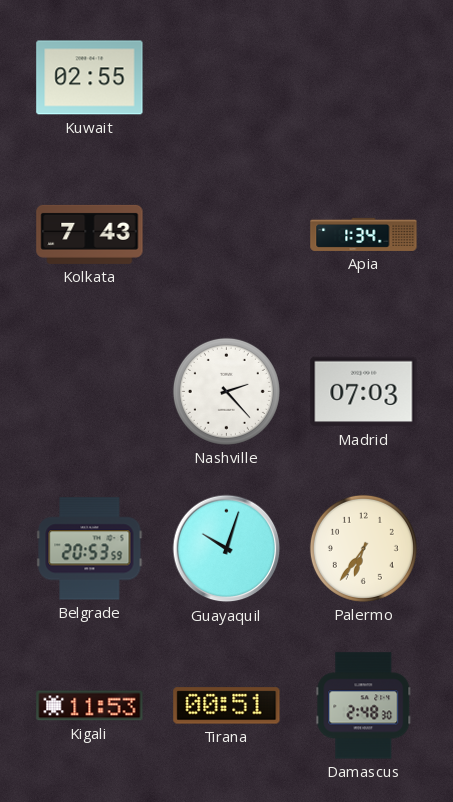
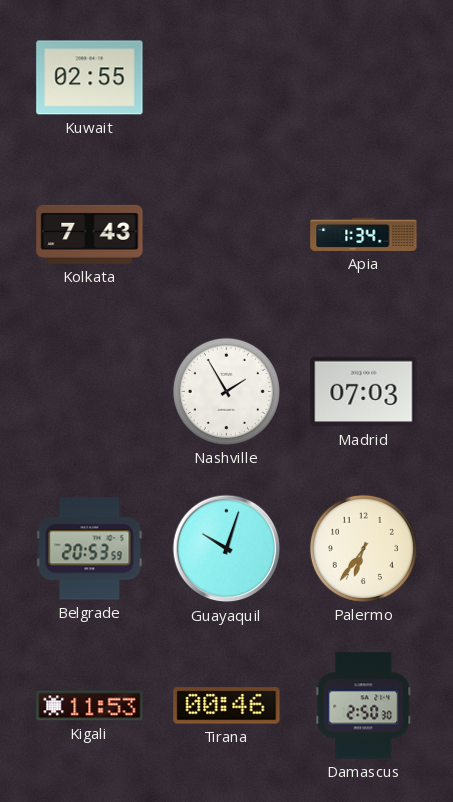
Nashville: 2:23 -> 1:55 (226, 391)
Tirana: 00:51 -> 00:46 (227, 706)
Damascus: 2:48 -> 2:50 (364, 706)
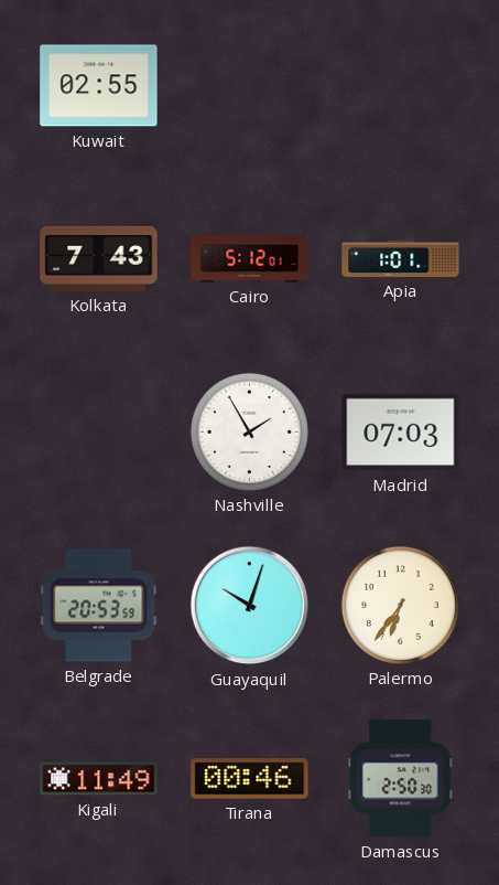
Cairo: none -> 5:12 (250, 259)
Apia: 1:34 -> 1:01 (401, 258)
Kigali: 11:53 -> 11:49 (99, 779)
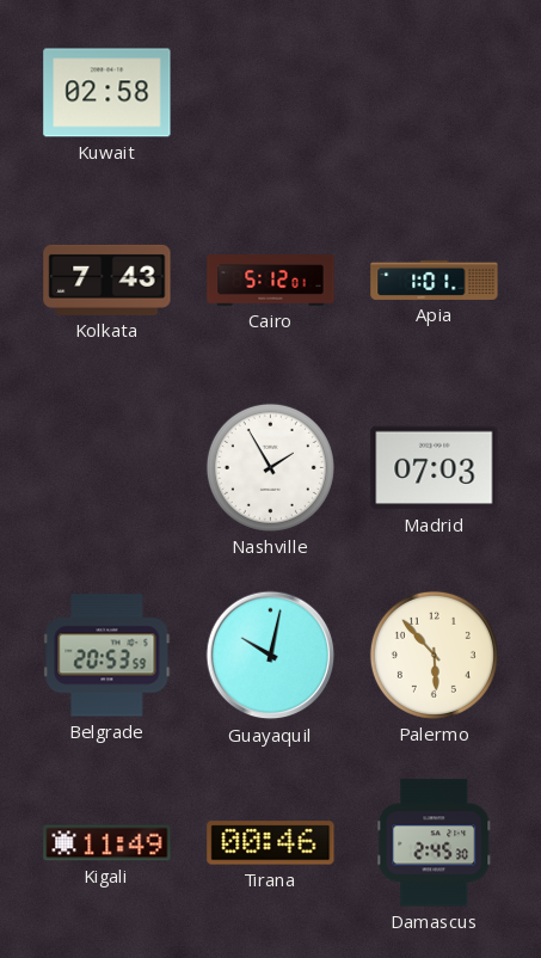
Kuwait: 02:55 -> 02:58 (107, 93)
Guayaquil: 10:03 -> 10:02 (271, 656)
Palermo: 6:36 -> 5:53 (434, 655)
Damascus: 2:50 -> 2:45 (435, 843)
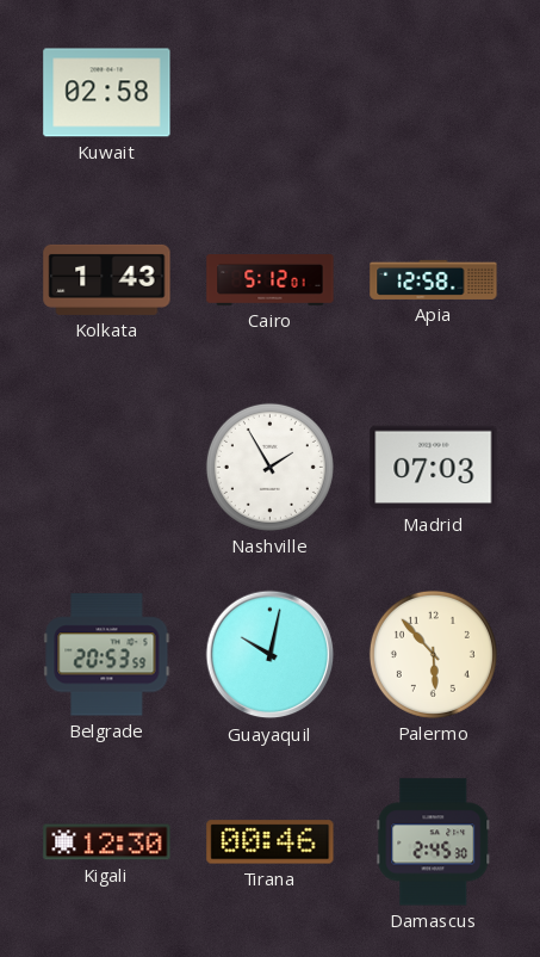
Kolkata: 7:43 -> 1:43 (107, 279)
Apia: 1:01 -> 12:58 (434, 279)
Kigali: 11:49 -> 12:30 (107, 842)
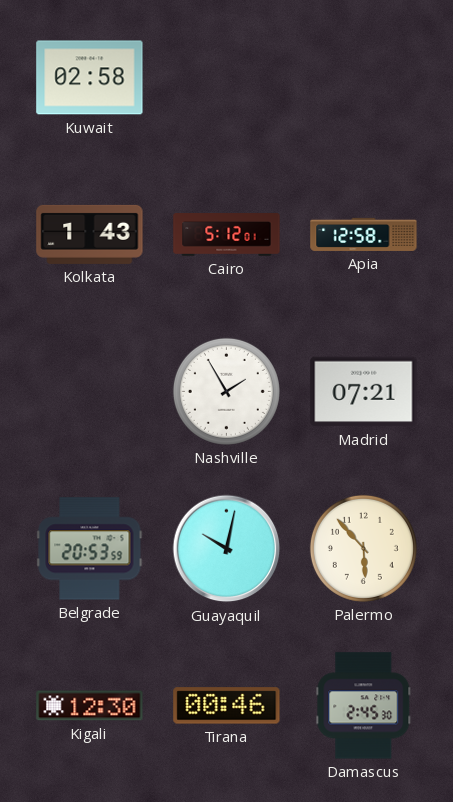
Madrid: 07:03 -> 07:21 (364, 392)
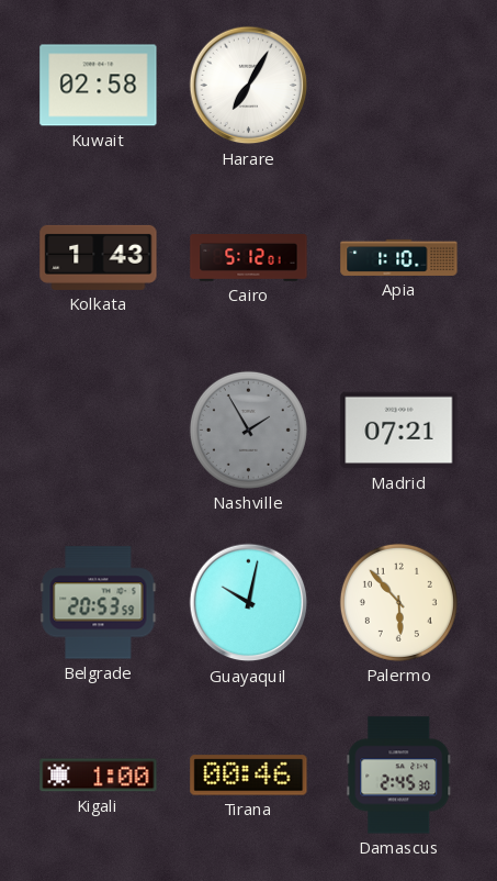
Harare: none -> 7:05 (249, 86)
Apia: 12:58 -> 1:10 (399, 257)
Nashville dial: white -> grey (248, 430)
Kigali: 12:30 -> 1:00 (99, 776)
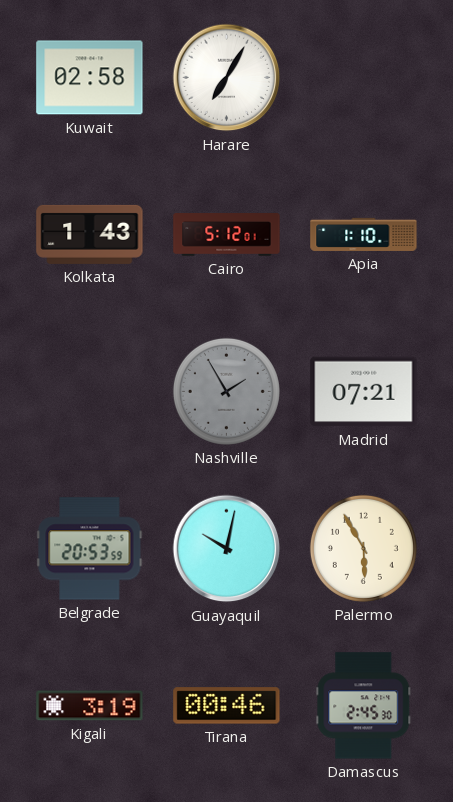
Palermo: 5:53 -> 5:55 (363, 548)
Kigali: 1:00 -> 3:19 (90, 706)
